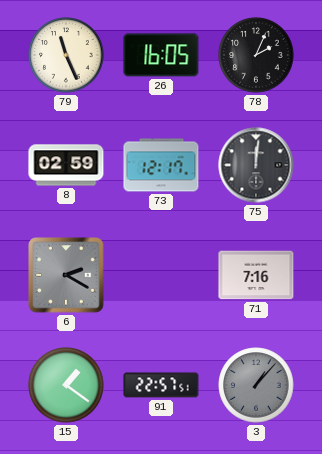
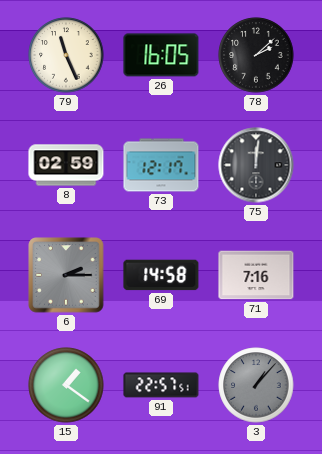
78: 2:04 -> 2:08 (256, 55)
6: 2:20 -> 2:15 (66, 275)
69: none -> 14:58 (161, 275)
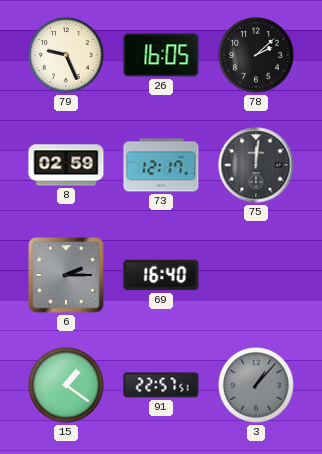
79: 11:26 -> 9:26 (66, 55)
69: 14:58 -> 16:40 (161, 275)
71: 7:16 -> none (256, 275)
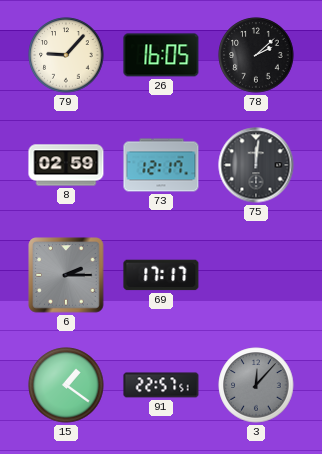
79: 9:26 -> 9:07 (66, 55)
69: 16:40 -> 17:17 (161, 275)
3: 1:07 -> 12:07 (256, 385)
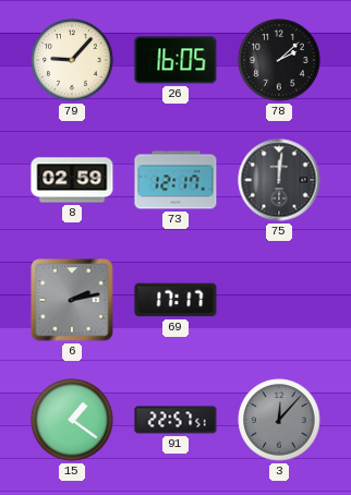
6: 2:15 -> 2:13 (72, 300)
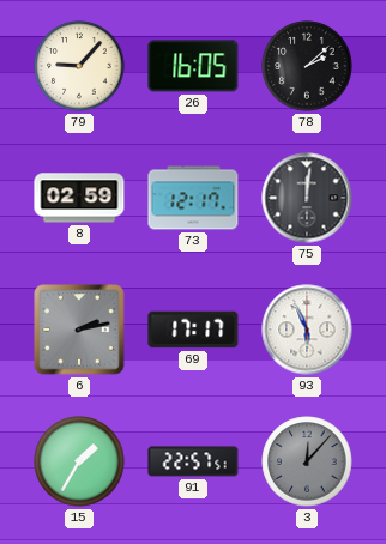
93: none -> 5:56 (307, 330)
15: 1:21 -> 1:35 (79, 461)
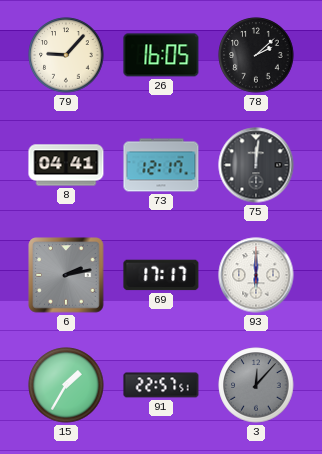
8: 02:59 -> 04:41 (66, 165)
93: 5:56 -> 6:00 (256, 275)
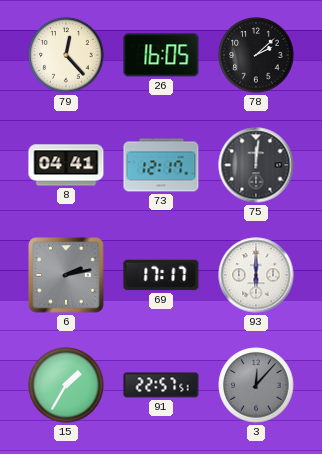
79: 9:07 -> 12:23 (66, 55)
